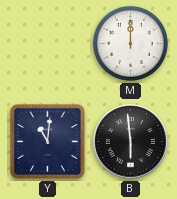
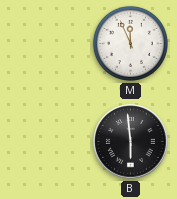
M: 12:00 -> 11:56 (130, 43)
Y: 11:01 -> none (48, 142)
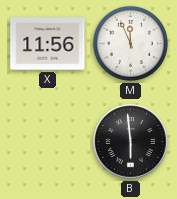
X: none -> 11:56 (48, 44)
